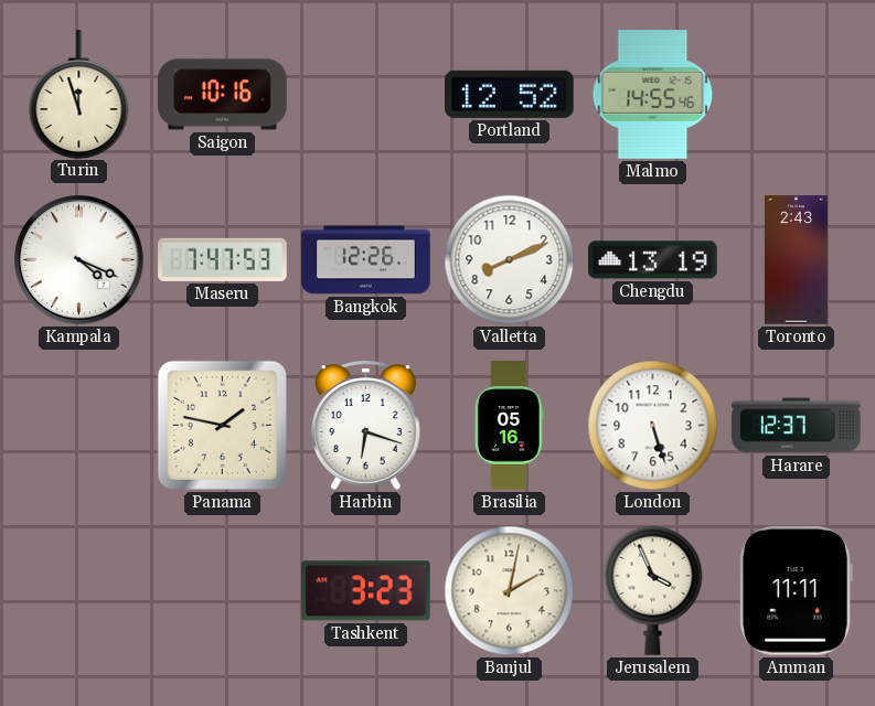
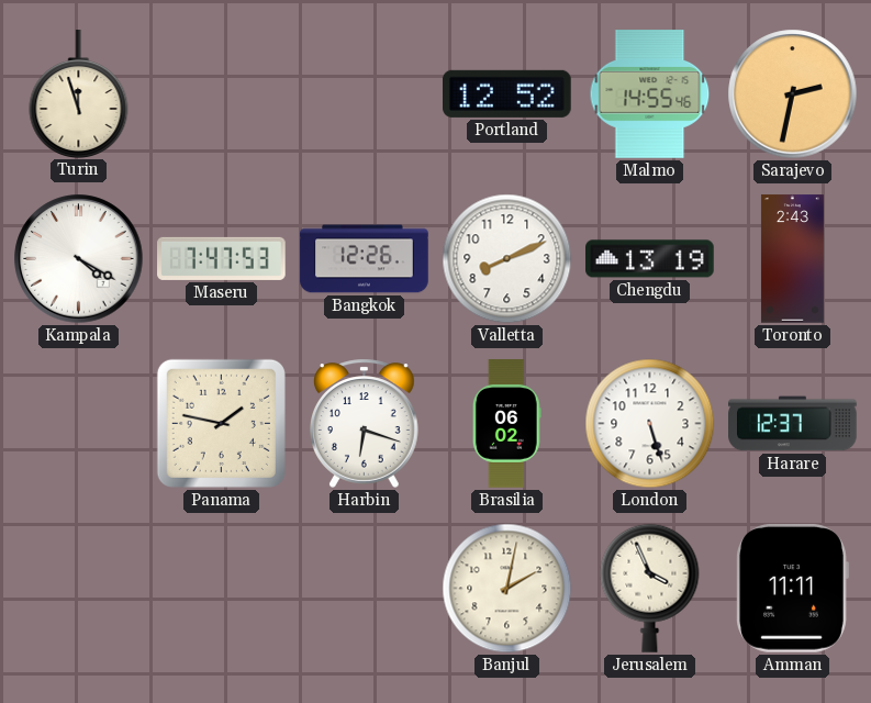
Saigon: 10:16 -> none (223, 95)
Sarajevo: none -> 2:32 (793, 94)
Kampala: 4:19 -> 4:20 (79, 259)
Brasilia: 05:16 -> 06:02 (506, 424)
Tashkent: 3:23 -> none (366, 591)
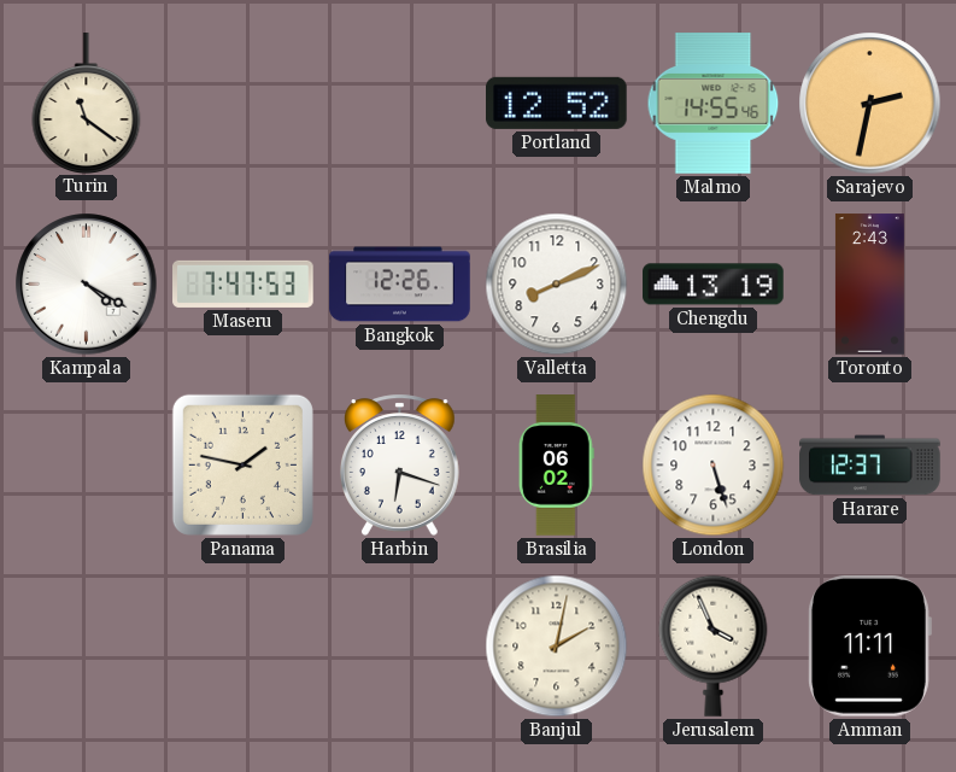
Turin: 11:57 -> 11:21 (87, 103)
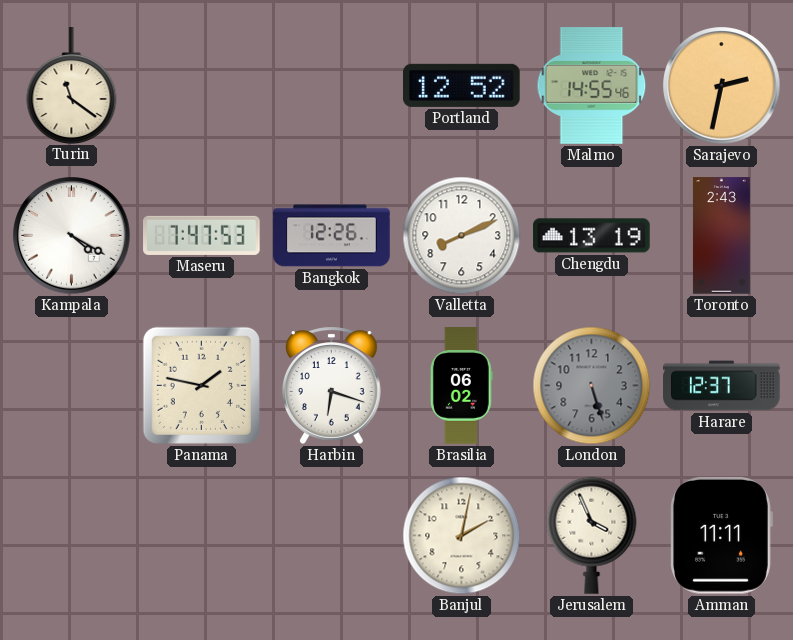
London dial: white -> grey (592, 386)
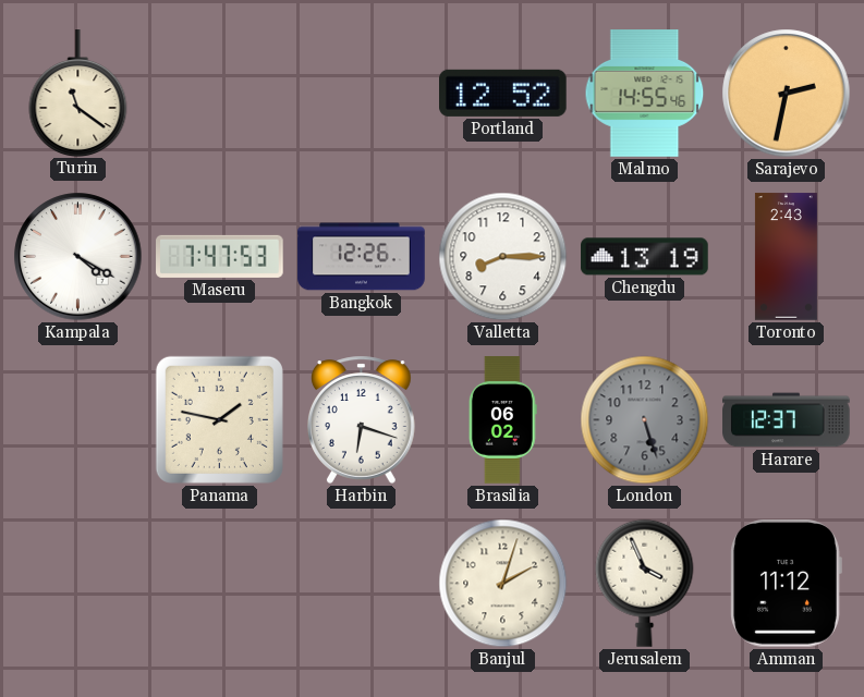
Valletta: 8:11 -> 8:15 (503, 257)
Banjul: 2:02 -> 2:03 (503, 584)
Amman: 11:11 -> 11:12 (786, 583)
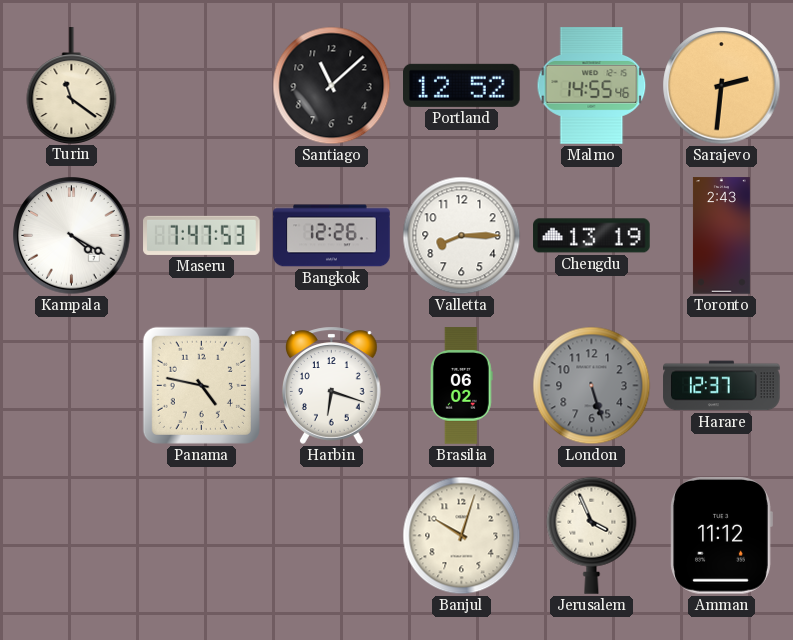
Santiago: none -> 11:08 (332, 86)
Sarajevo: 2:32 -> 2:31 (722, 86)
Panama: 1:47 -> 4:47 (201, 385)
Banjul: 2:03 -> 10:03 (462, 536)
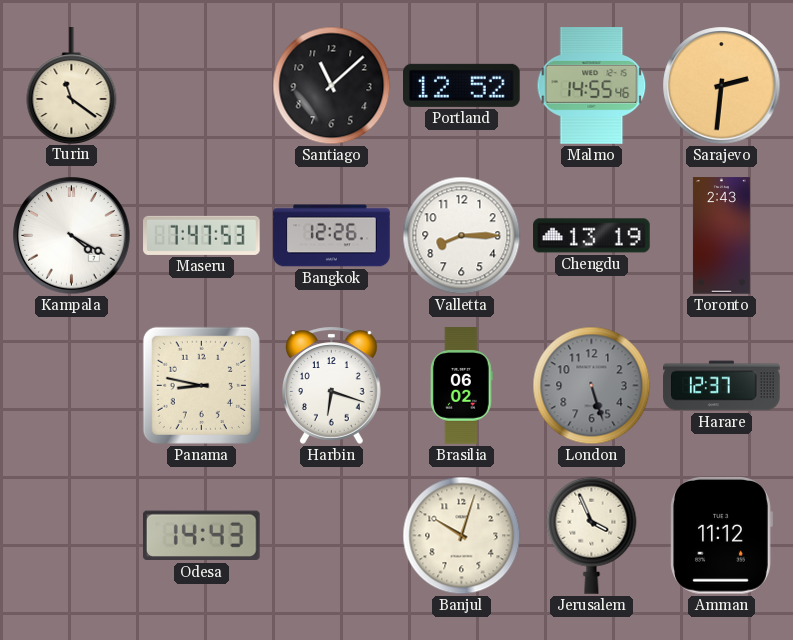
Panama: 4:47 -> 8:47 (201, 385)
Odesa: none -> 14:43 (201, 536)
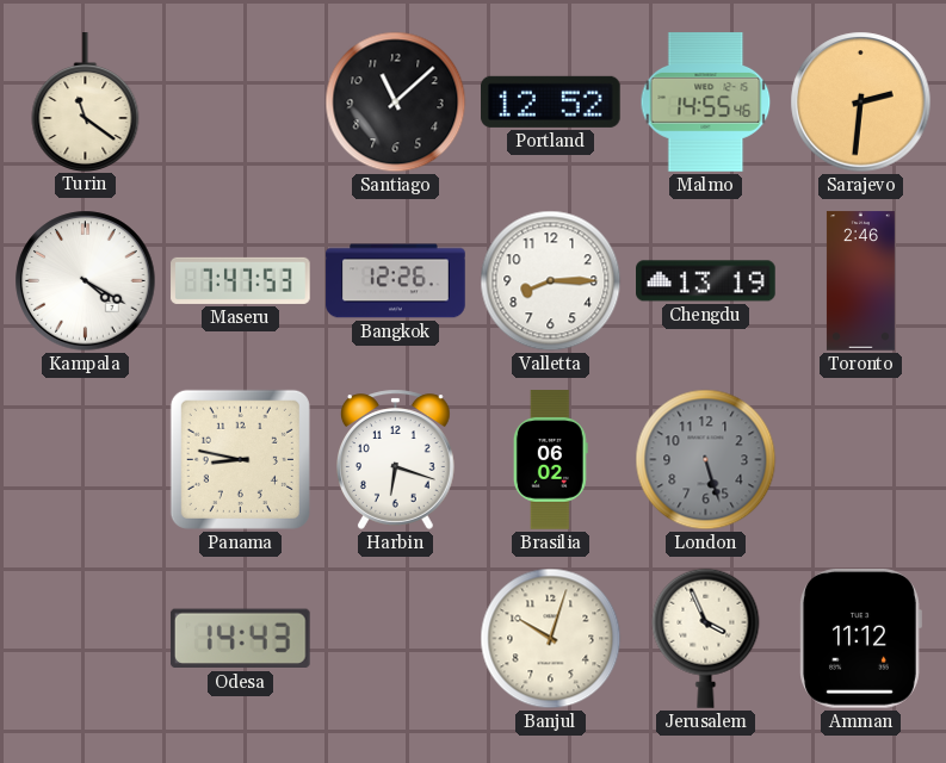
Toronto: 2:43 -> 2:46 (860, 281)
Harare: 12:37 -> none (722, 386)
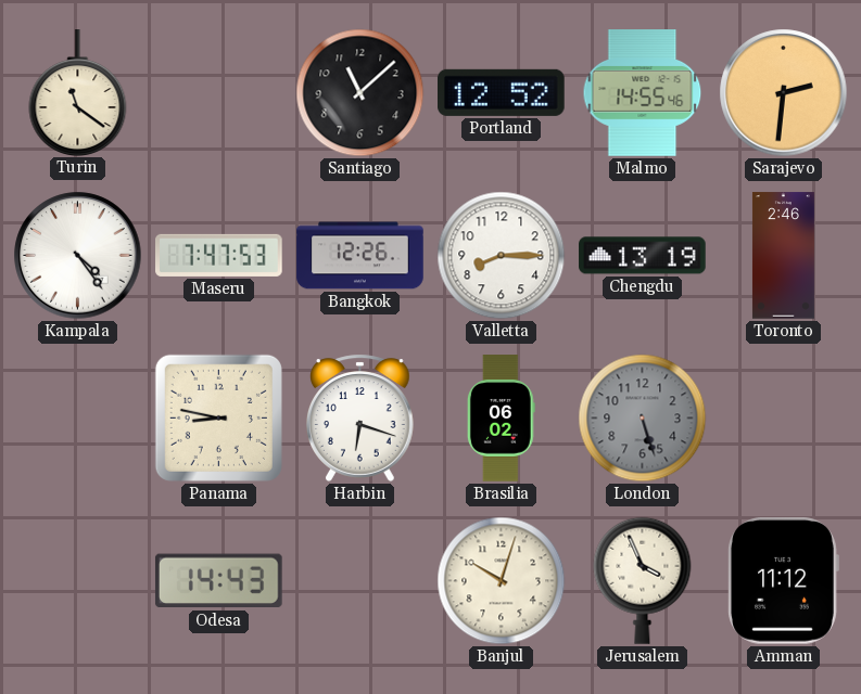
Kampala: 4:20 -> 4:24 (78, 256)
